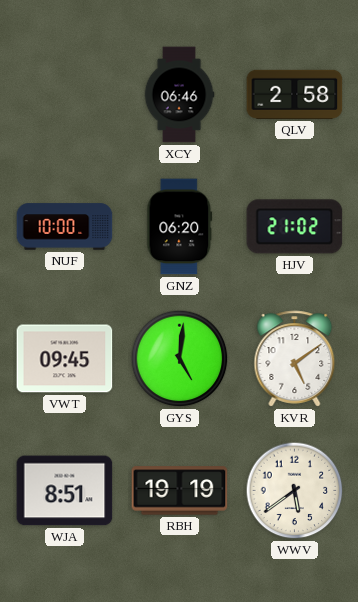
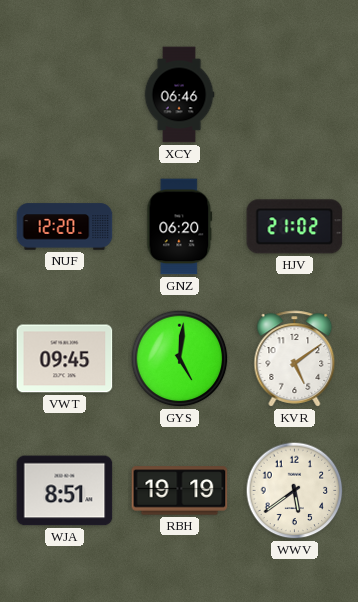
QLV: 2:58 -> none (295, 94)
NUF: 10:00 -> 12:20 (65, 227)
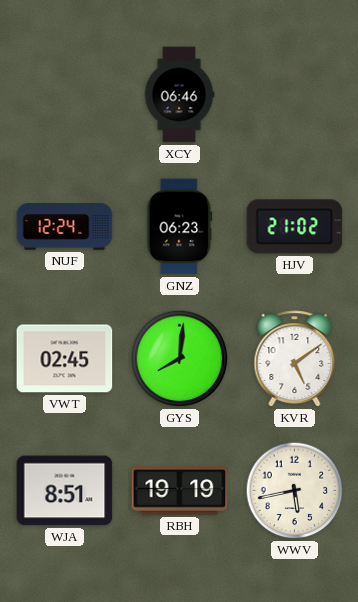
NUF: 12:20 -> 12:24 (65, 227)
GNZ: 06:20 -> 06:23 (180, 227)
VWT: 09:45 -> 02:45 (65, 359)
GYS: 5:01 -> 8:01 (180, 359)
WWV: 5:39 -> 5:43 (295, 491)
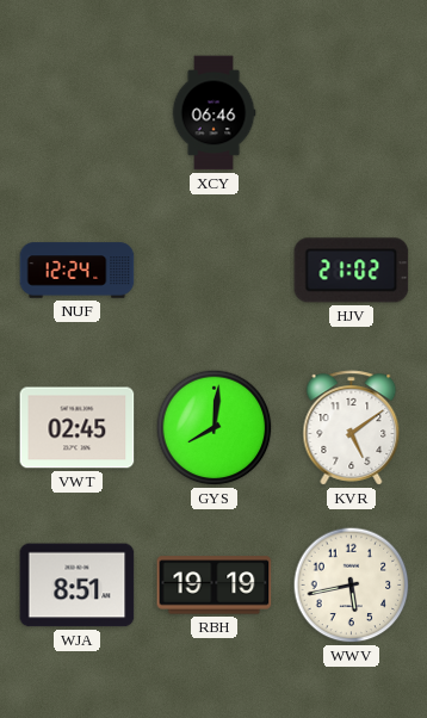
GNZ: 06:23 -> none (180, 227)
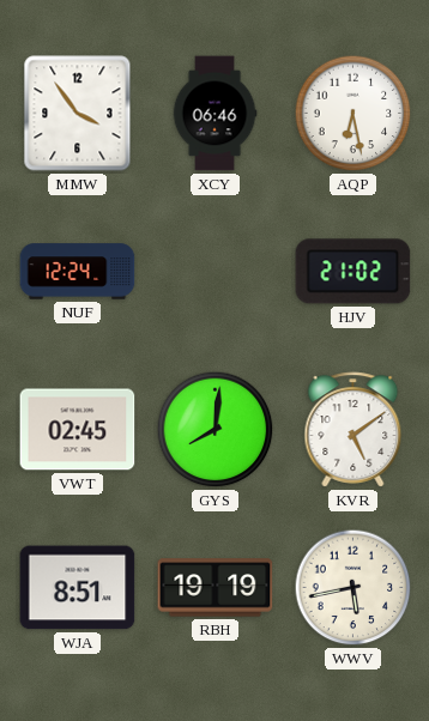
MMW: none -> 3:54 (78, 114)
AQP: none -> 6:28 (354, 114)
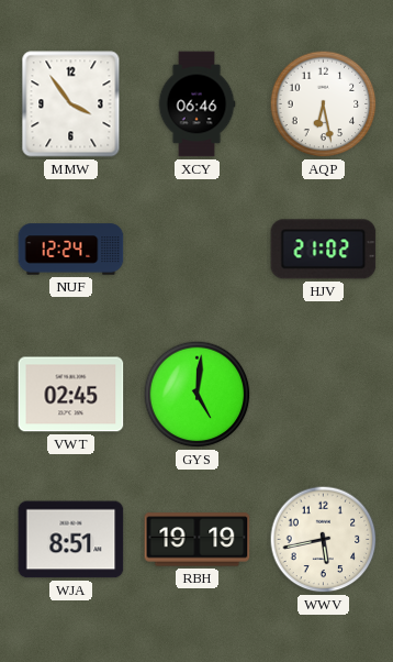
GYS: 8:01 -> 5:01 (198, 395)
KVR: 5:09 -> none (354, 430)
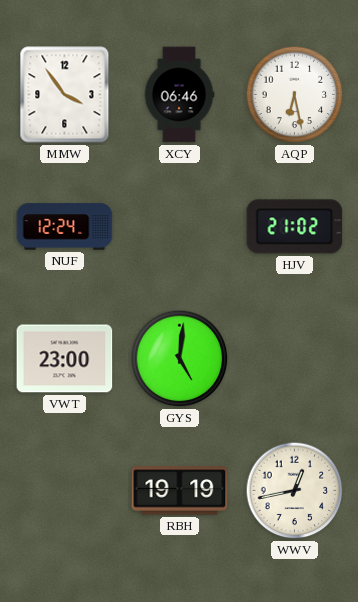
VWT: 02:45 -> 23:00 (65, 359)
WJA: 8:51 -> none (71, 540)
WWV: 5:43 -> 12:43 (295, 491)
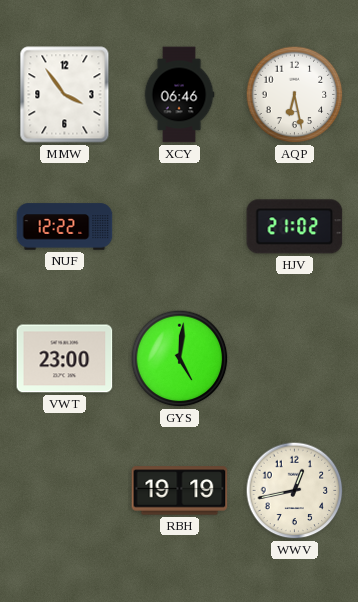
NUF: 12:24 -> 12:22 (65, 227)
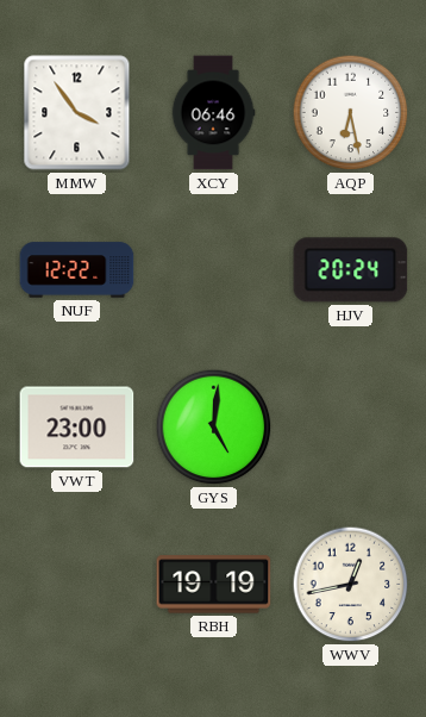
HJV: 21:02 -> 20:24 (351, 270)
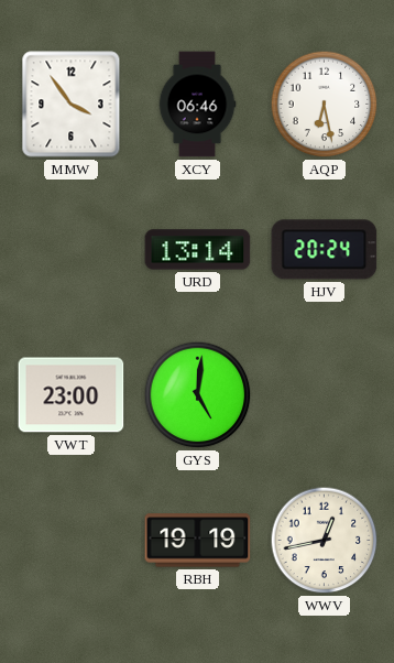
NUF: 12:22 -> none (77, 270)
URD: none -> 13:14 (198, 250)
